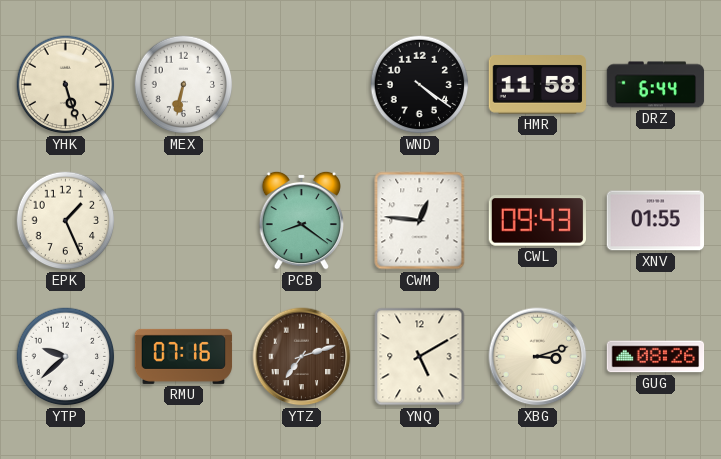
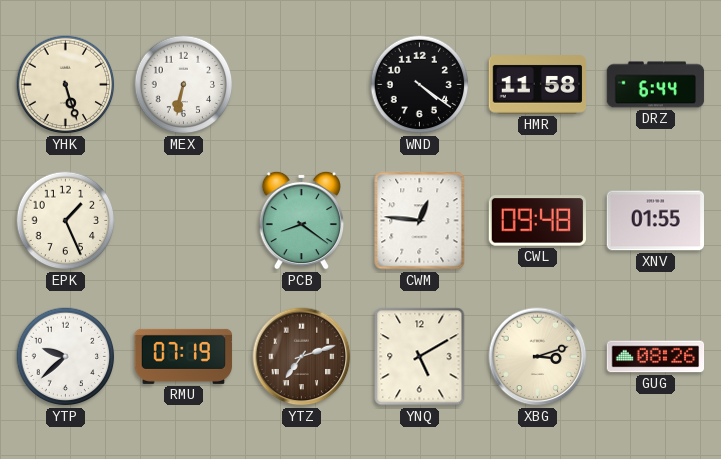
CWL: 09:43 -> 09:48 (537, 221)
RMU: 07:16 -> 07:19 (184, 356)
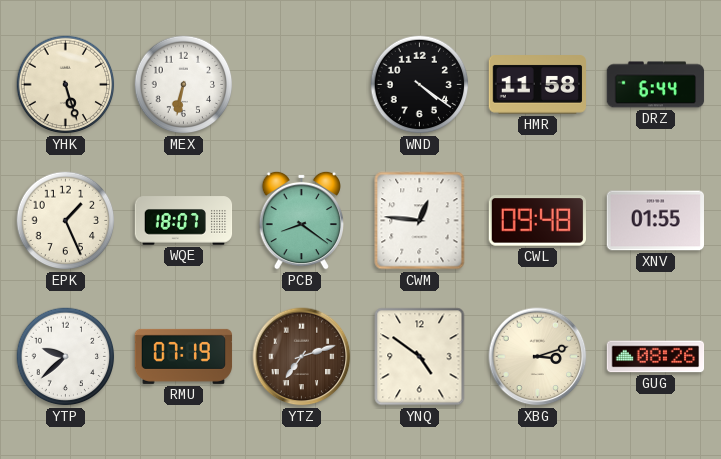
WQE: none -> 18:07 (184, 221)
YNQ: 5:10 -> 4:51 (420, 357)
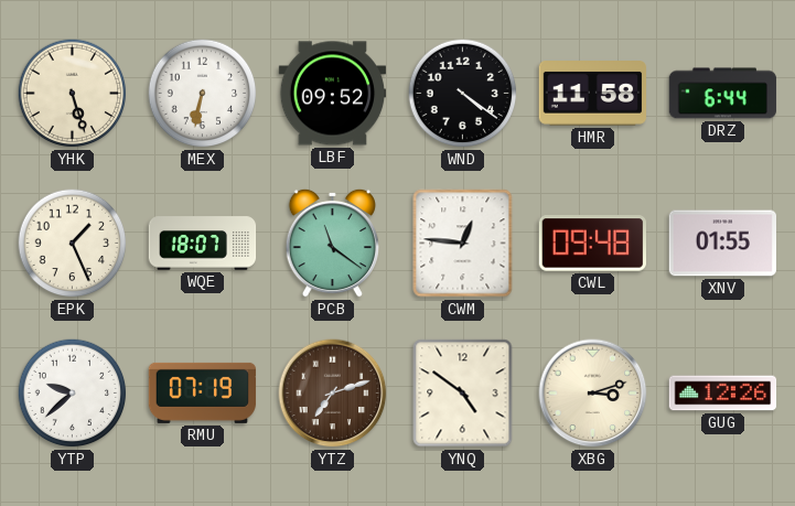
LBF: none -> 09:52 (333, 94)
PCB: 8:21 -> 11:21 (332, 243)
GUG: 08:26 -> 12:26 (723, 394)
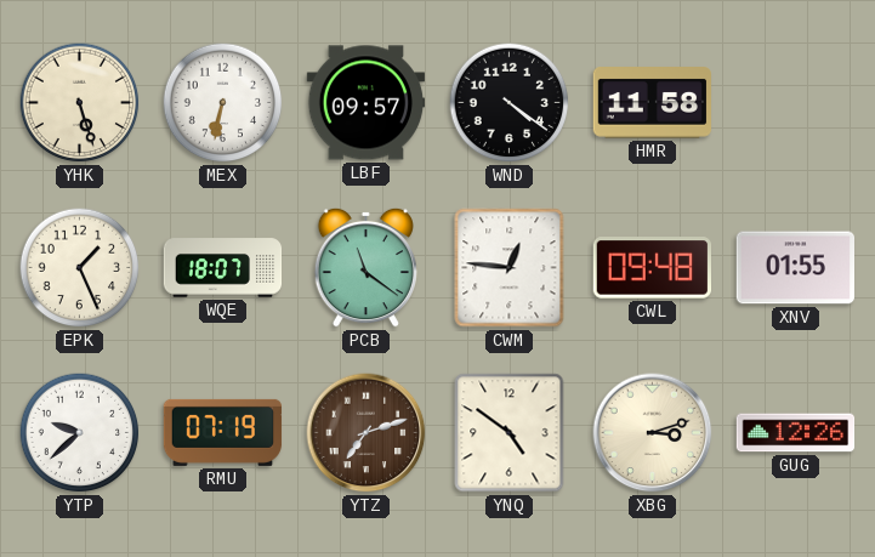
LBF: 09:52 -> 09:57 (367, 103)
DRZ: 6:44 -> none (723, 94)
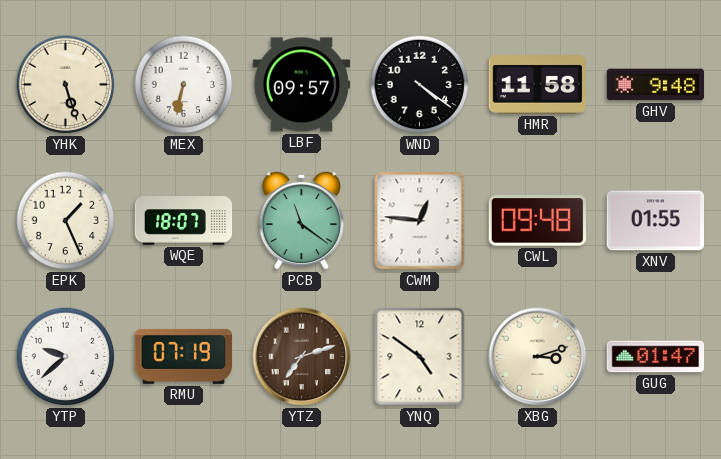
GHV: none -> 9:48 (656, 85)
GUG: 12:26 -> 01:47 (656, 357)
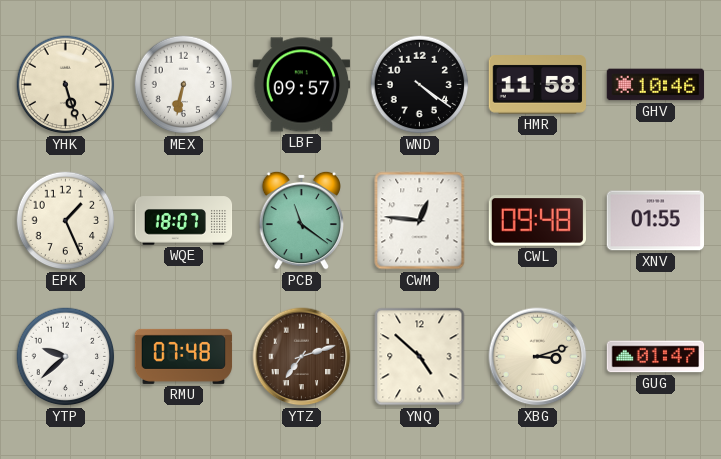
GHV: 9:48 -> 10:46 (656, 85)
RMU: 07:19 -> 07:48 (184, 356)
YNQ: 4:51 -> 4:52 (420, 357)
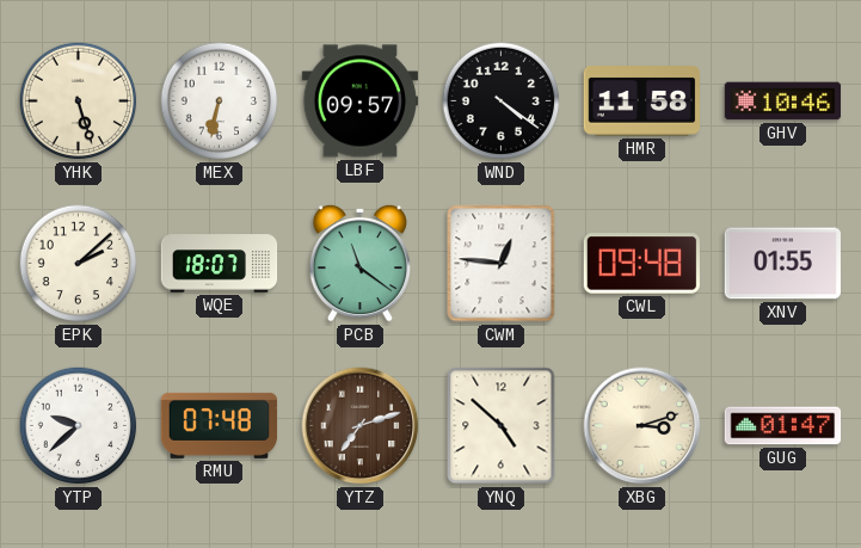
EPK: 1:26 -> 2:08 (79, 264)
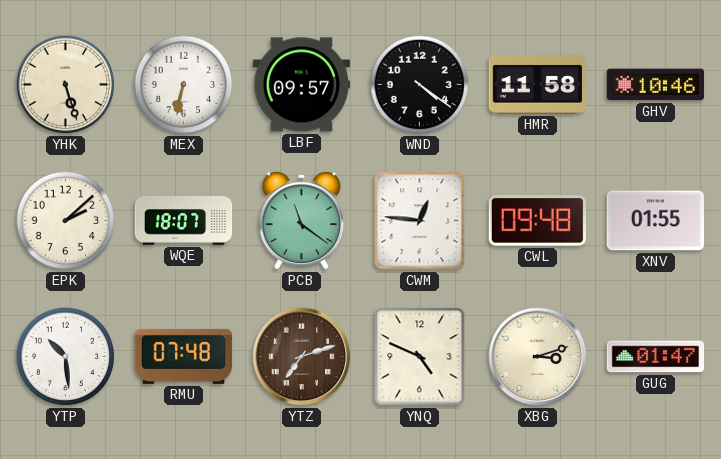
YTP: 9:38 -> 10:29 (66, 357)
YNQ: 4:52 -> 4:49 (420, 357)
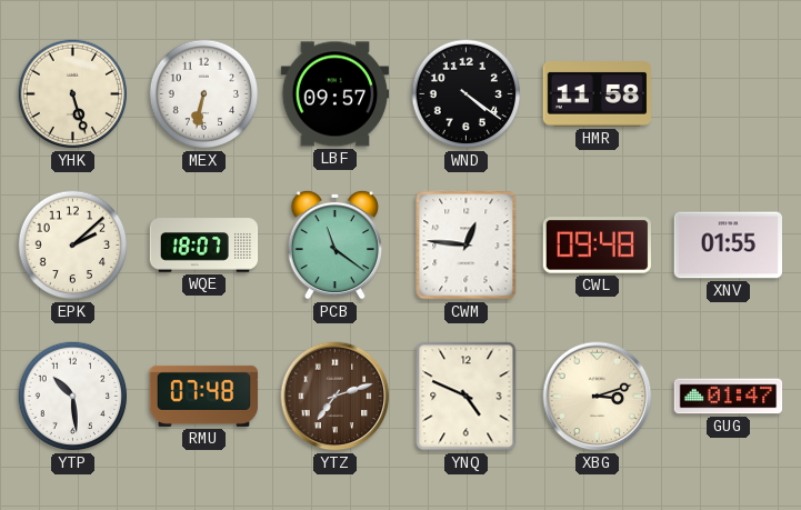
GHV: 10:46 -> none (656, 85)
